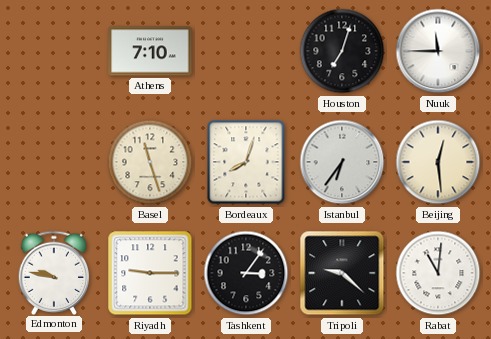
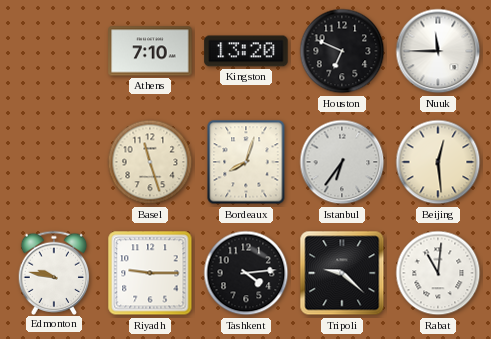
Kingston: none -> 13:20 (246, 51)
Houston: 7:03 -> 6:49 (342, 51)
Tashkent: 3:06 -> 4:14 (246, 273)
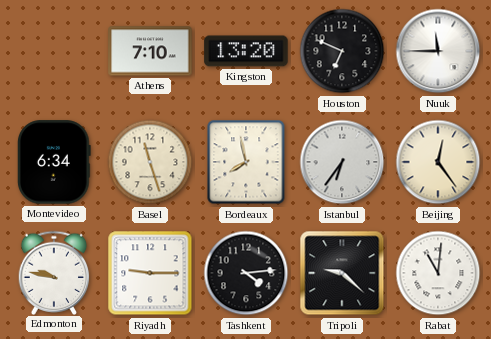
Montevideo: none -> 6:34 (55, 162)
Bordeaux: 8:03 -> 7:58 (246, 162)
Beijing: 12:29 -> 12:24 (438, 162)
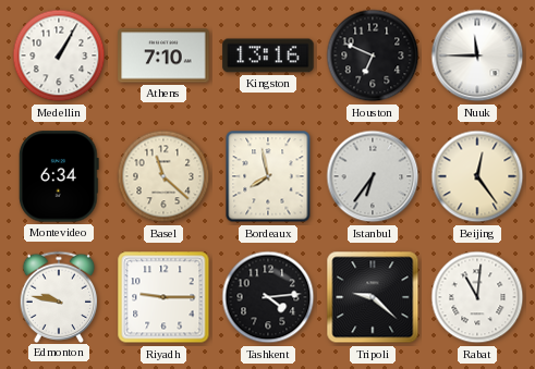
Medellin: none -> 1:05 (59, 56)
Kingston: 13:20 -> 13:16 (268, 56)
Basel: 11:27 -> 11:22 (163, 176)
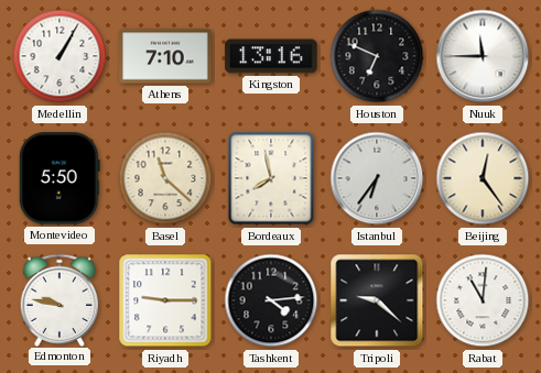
Montevideo: 6:34 -> 5:50 (61, 178)
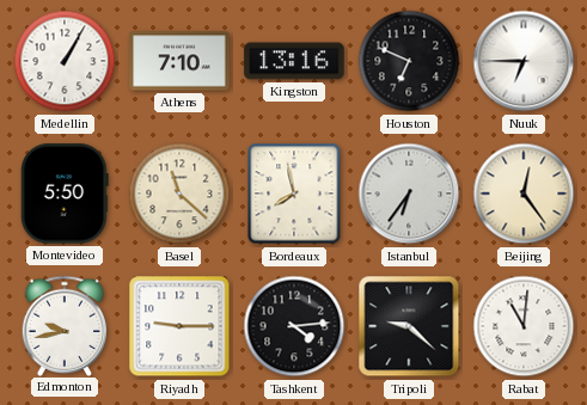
Nuuk: 11:45 -> 6:45 (524, 61)
Edmonton: 9:47 -> 9:43 (65, 325)
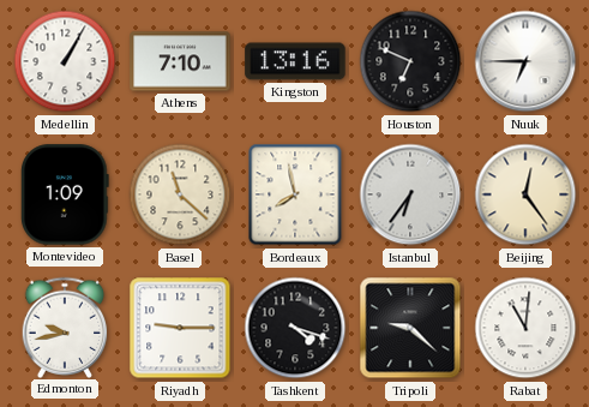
Montevideo: 5:50 -> 1:09 (66, 194)
Tashkent: 4:14 -> 4:18 (295, 328)
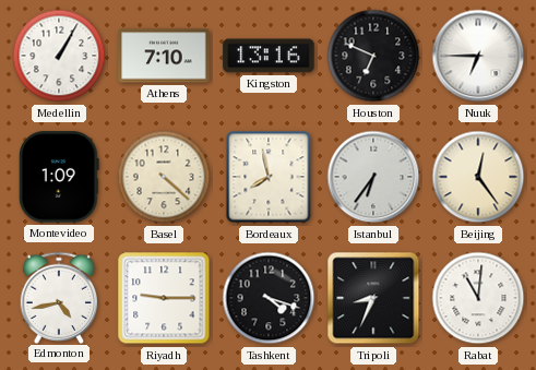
Basel: 11:22 -> 4:22 (164, 177)
Edmonton: 9:43 -> 4:43 (59, 297)
Tripoli: 9:22 -> 8:34 (373, 298)
